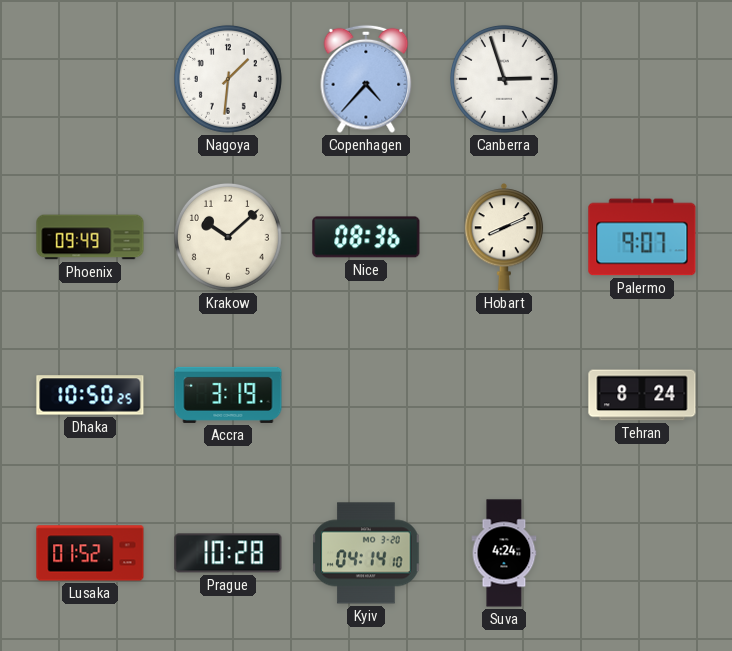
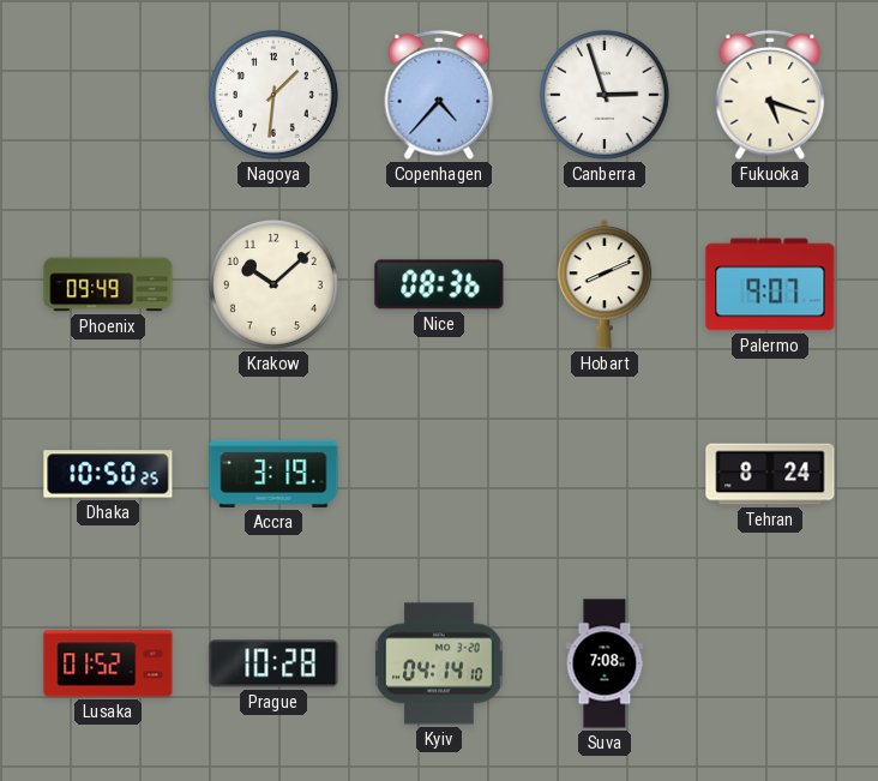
Fukuoka: none -> 5:18 (770, 95)
Suva: 4:24 -> 7:08 (605, 663)
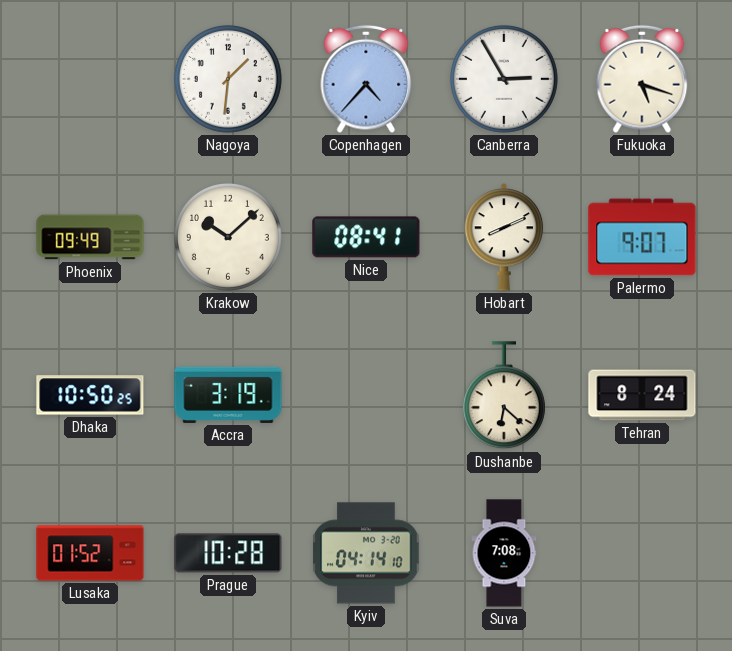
Canberra: 2:57 -> 2:55 (504, 79)
Nice: 08:36 -> 08:41 (366, 237)
Dushanbe: none -> 6:22 (504, 396)
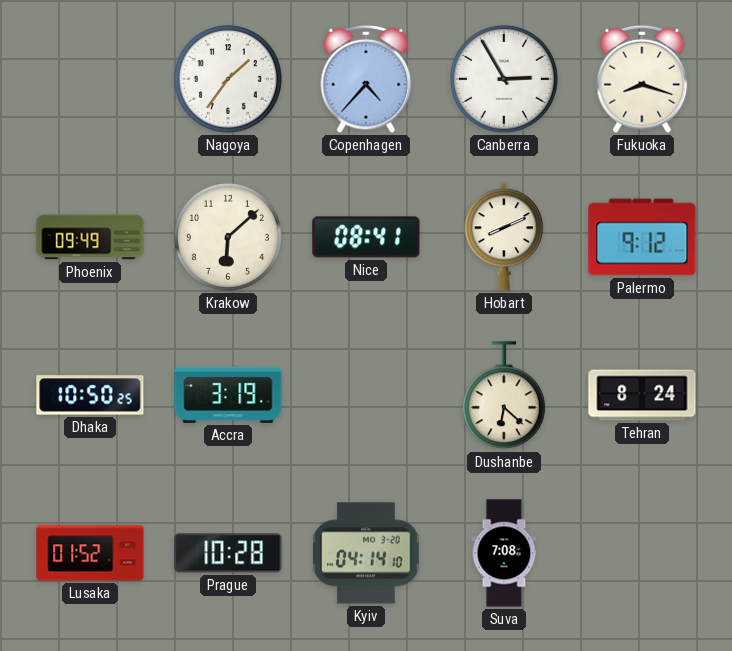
Nagoya: 1:31 -> 1:36 (228, 79)
Fukuoka: 5:18 -> 8:18 (642, 79)
Krakow: 10:08 -> 6:08 (228, 237)
Palermo: 9:07 -> 9:12 (642, 237)
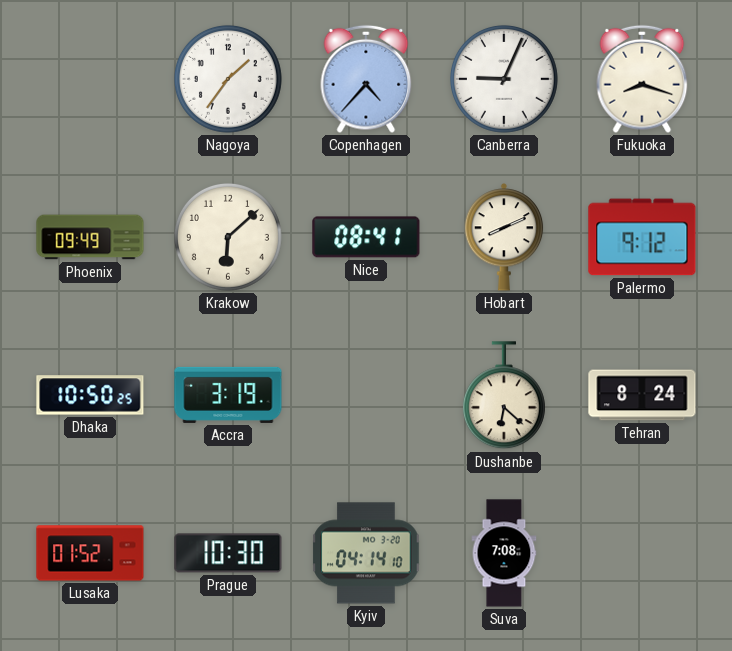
Canberra: 2:55 -> 9:04 (504, 79)
Prague: 10:28 -> 10:30 (228, 553)
